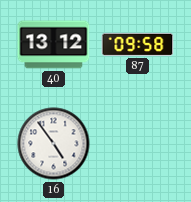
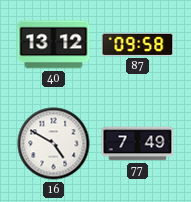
16: 4:54 -> 4:50 (54, 144)
77: none -> 7:49 (138, 144)
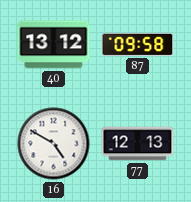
77: 7:49 -> 12:13 (138, 144)
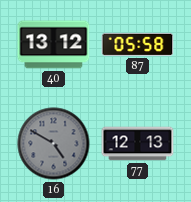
87: 09:58 -> 05:58 (138, 44)
16 dial: white -> grey (54, 144)
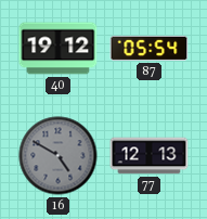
40: 13:12 -> 19:12 (59, 49)
87: 05:58 -> 05:54 (150, 48)
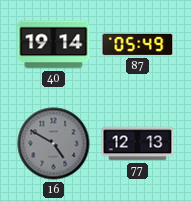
40: 19:12 -> 19:14 (54, 45)
87: 05:54 -> 05:49 (138, 44)
